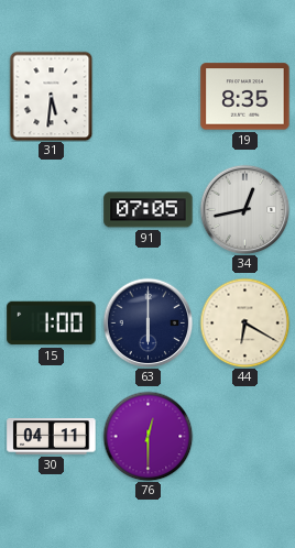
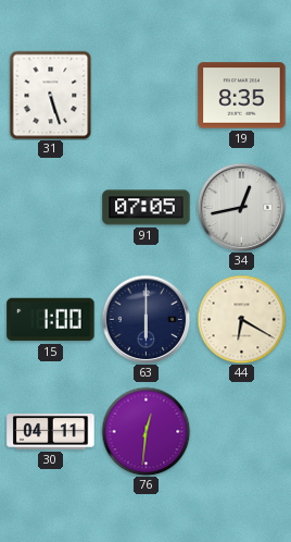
31: 5:31 -> 5:27 (51, 95)
76: 12:30 -> 12:31 (145, 431)
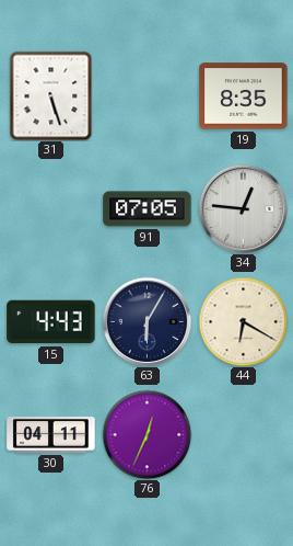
34: 12:43 -> 12:46 (243, 208)
15: 1:00 -> 4:43 (51, 322)
63: 6:00 -> 6:05 (146, 321)
76: 12:31 -> 12:34 (146, 434)
